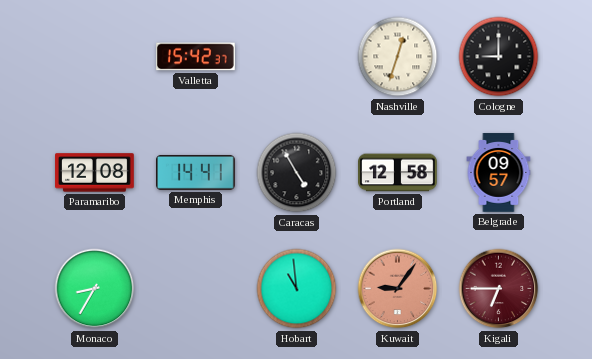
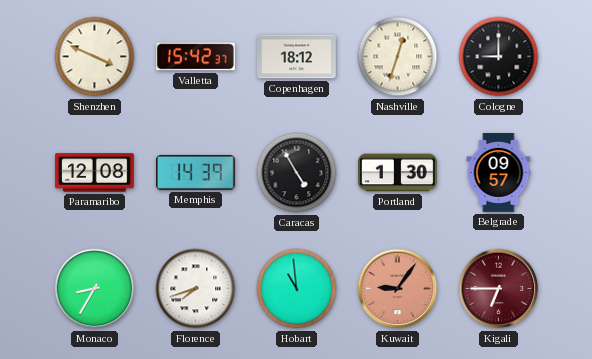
Shenzhen: none -> 3:49 (95, 57)
Copenhagen: none -> 18:12 (297, 57)
Memphis: 14:41 -> 14:39 (196, 172)
Portland: 12:58 -> 1:30 (398, 173)
Florence: none -> 7:42 (196, 289)
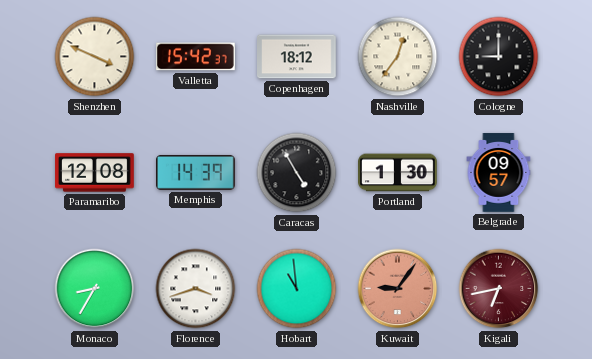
Nashville: 12:33 -> 12:36 (398, 57)
Florence: 7:42 -> 3:42 (196, 289)
Kigali: 6:45 -> 6:43 (499, 289)
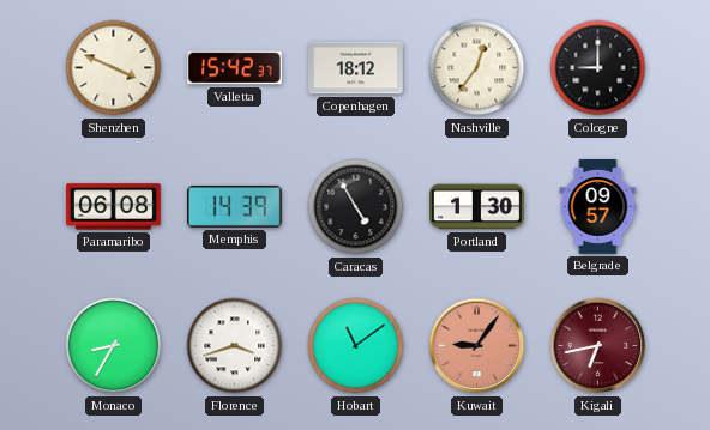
Paramaribo: 12:08 -> 06:08 (114, 207)
Hobart: 10:59 -> 11:09 (356, 346)
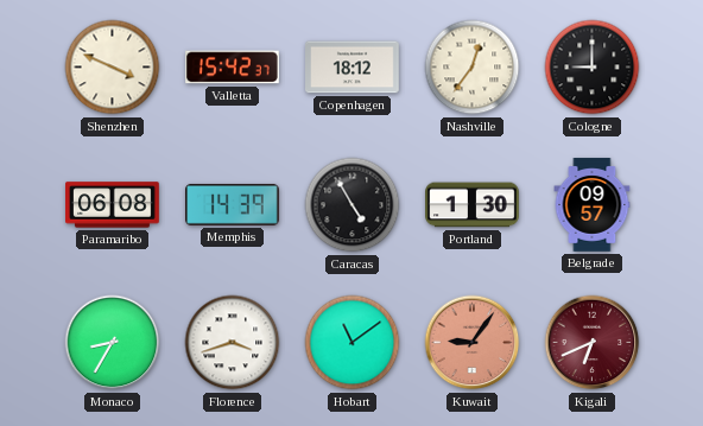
Kigali: 6:43 -> 6:41 (593, 343)
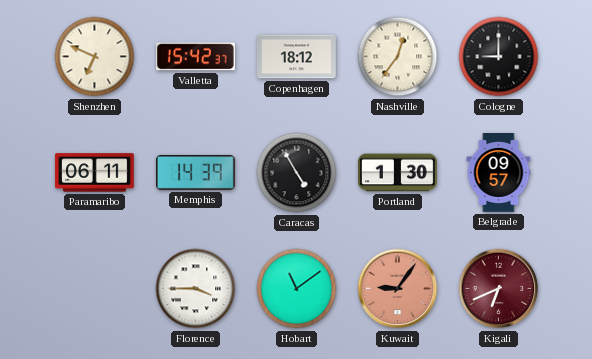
Shenzhen: 3:49 -> 6:49 (95, 57)
Paramaribo: 06:08 -> 06:11 (95, 173)
Monaco: 8:35 -> none (113, 343)
Florence: 3:42 -> 3:45 (196, 289)
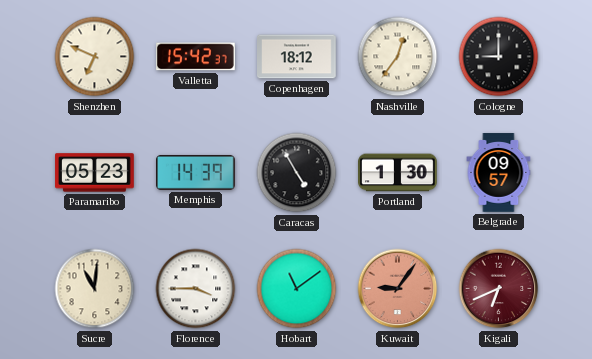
Paramaribo: 06:11 -> 05:23 (95, 173)
Sucre: none -> 11:01 (95, 289)
